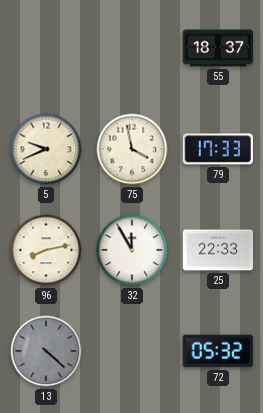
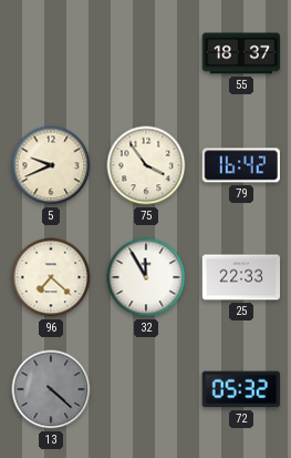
75: 3:58 -> 3:54 (146, 165)
79: 17:33 -> 16:42 (241, 165)
96: 8:13 -> 7:22 (51, 277)
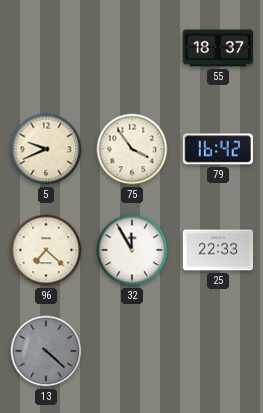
72: 05:32 -> none (241, 389)
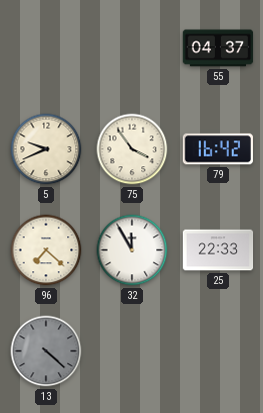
55: 18:37 -> 04:37 (218, 48)
